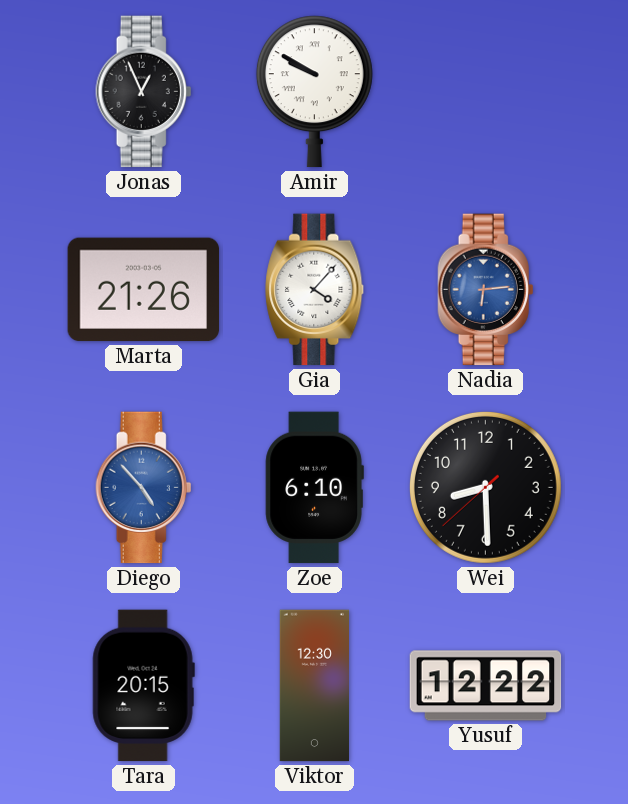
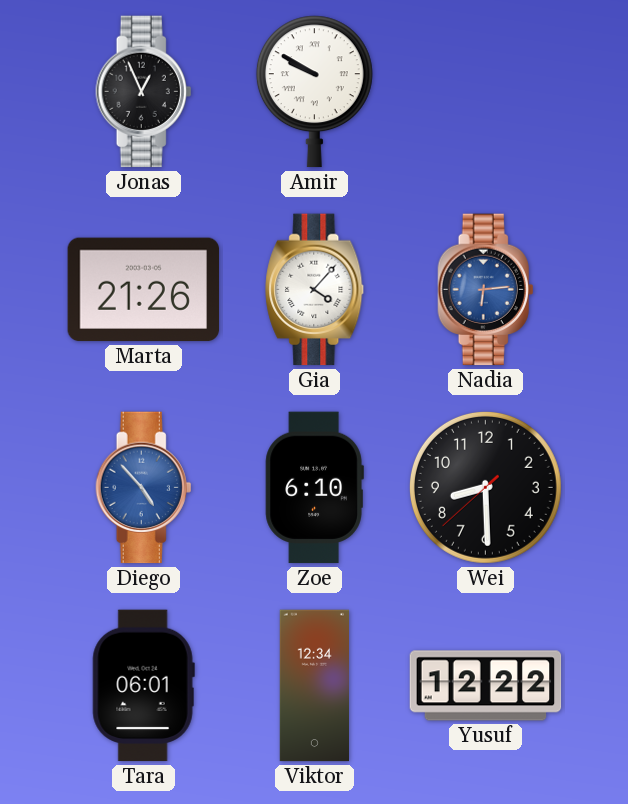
Tara: 20:15 -> 06:01 (143, 686)
Viktor: 12:30 -> 12:34 (314, 686)
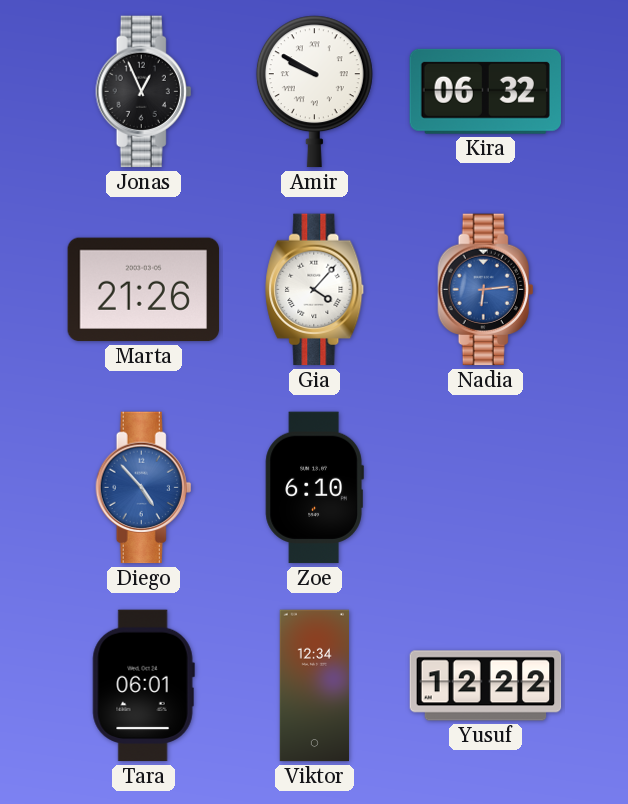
Kira: none -> 06:32 (485, 91)
Wei: 8:29 -> none (485, 487)
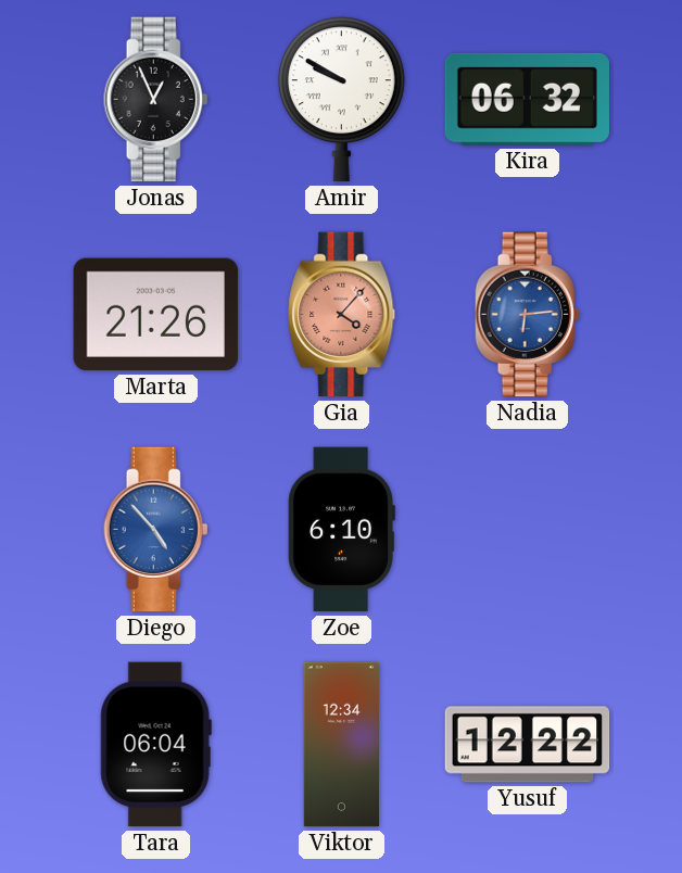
Gia dial: white -> salmon (342, 315)
Tara: 06:01 -> 06:04 (155, 745)
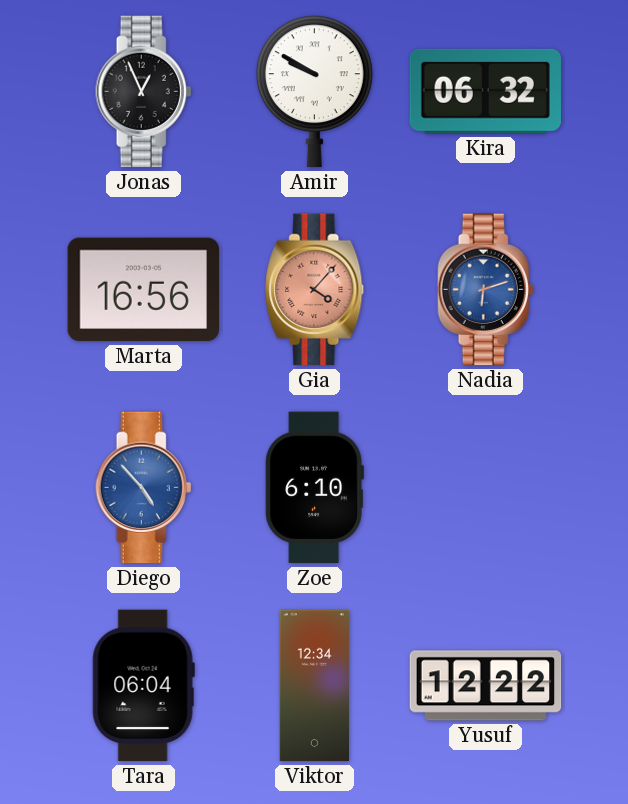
Marta: 21:26 -> 16:56 (144, 290)
Nadia: 6:14 -> 6:12 (486, 290)
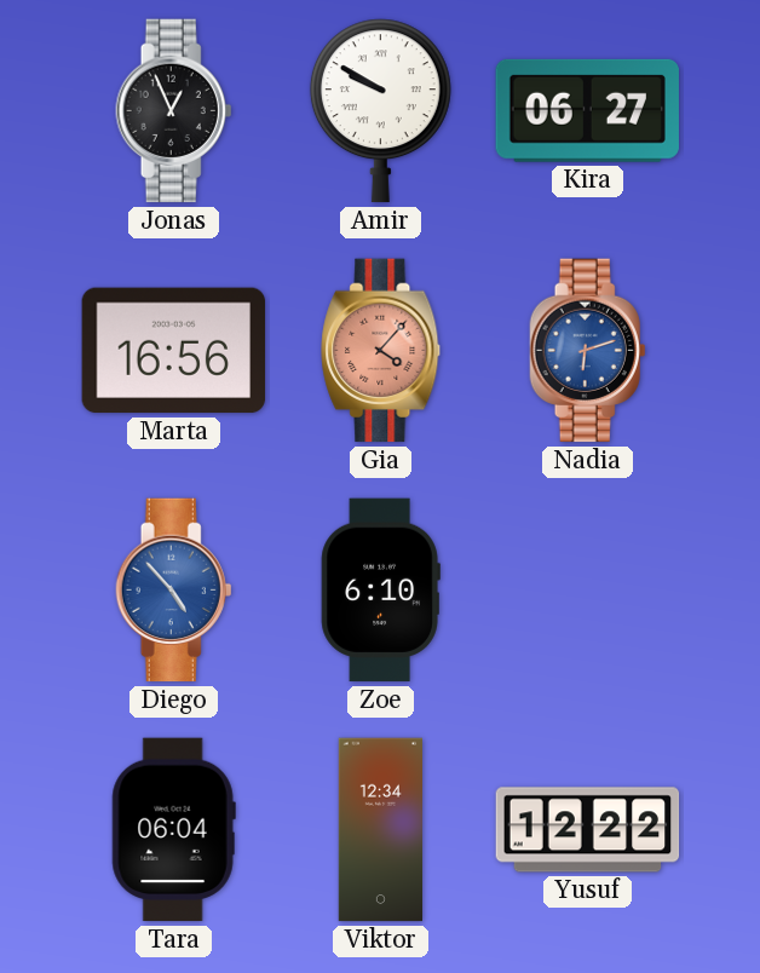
Kira: 06:32 -> 06:27 (587, 110)
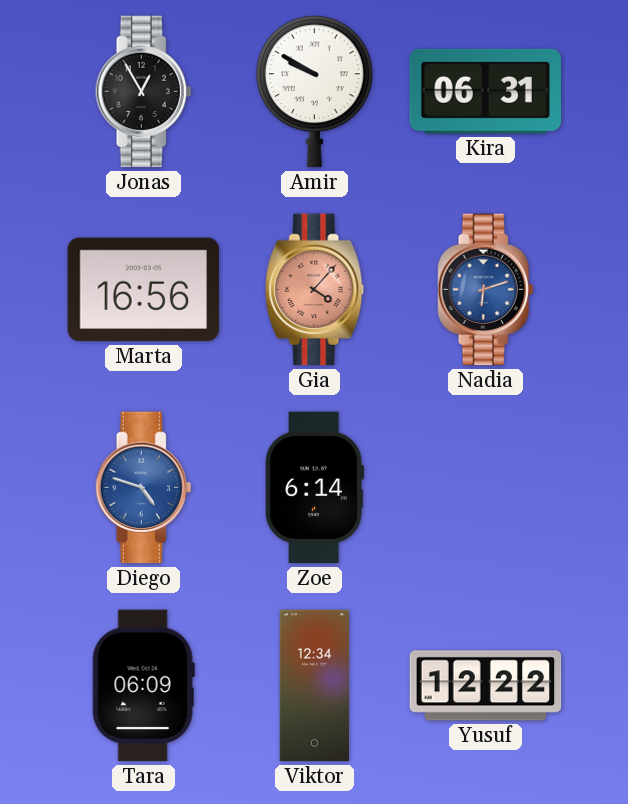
Jonas: 12:56 -> 12:55 (144, 92)
Kira: 06:27 -> 06:31 (485, 91)
Diego: 4:53 -> 4:48 (144, 488)
Zoe: 6:10 -> 6:14 (314, 488)
Tara: 06:04 -> 06:09 (143, 686)
